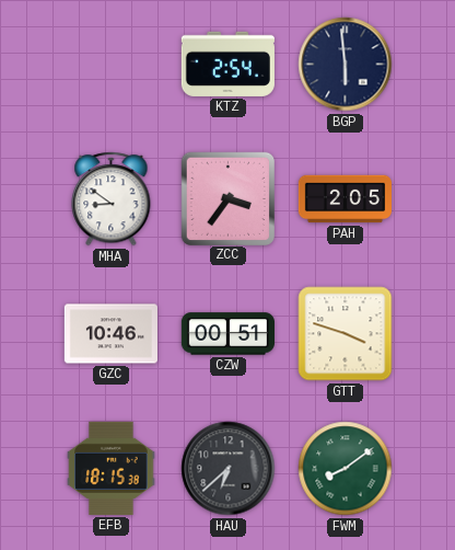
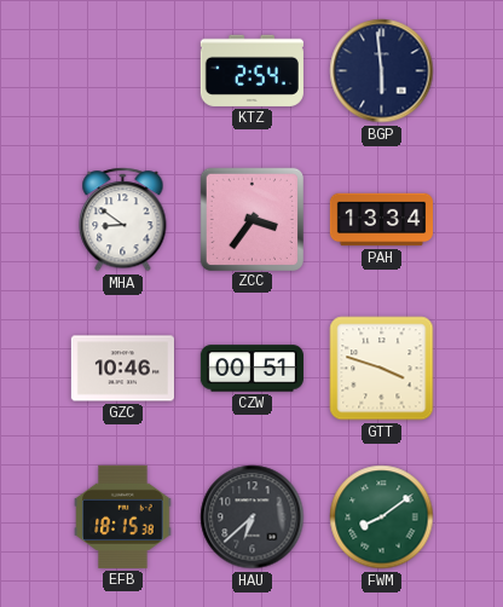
PAH: 2:05 -> 13:34 (381, 220)
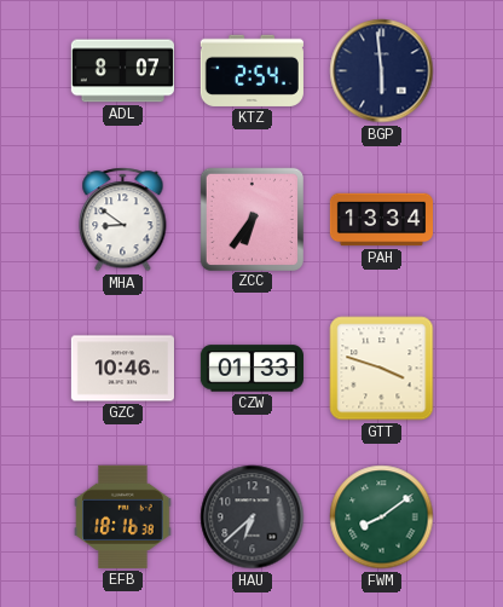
ADL: none -> 8:07 (122, 71)
ZCC: 3:36 -> 6:36 (251, 219)
CZW: 00:51 -> 01:33 (251, 369)
EFB: 18:15 -> 18:16 (123, 516)
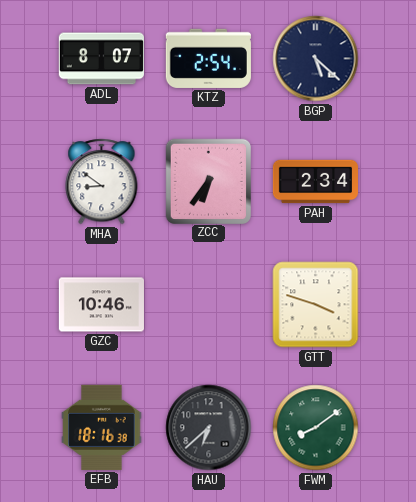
BGP: 5:59 -> 5:22 (316, 59)
PAH: 13:34 -> 2:34 (315, 182)
CZW: 01:33 -> none (251, 369)
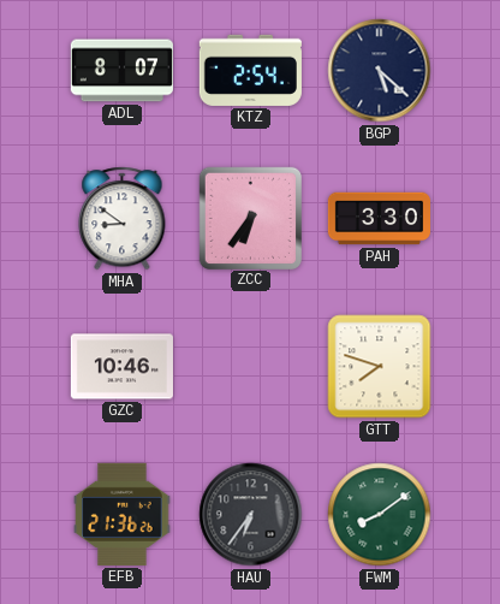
PAH: 2:34 -> 3:30 (379, 219)
GTT: 3:48 -> 7:48 (380, 367)
EFB: 18:16 -> 21:36 (123, 514)
HAU: 6:38 -> 6:36 (251, 515)
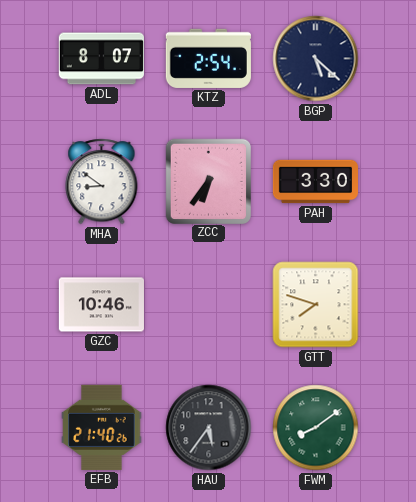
EFB: 21:36 -> 21:40 (102, 427)
HAU: 6:36 -> 5:36 (209, 428)
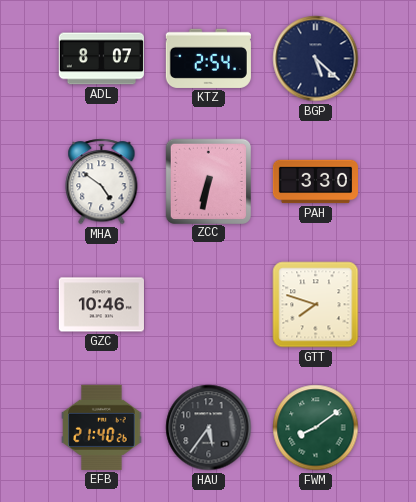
MHA: 8:51 -> 4:51 (102, 182)
ZCC: 6:36 -> 6:32 (208, 181)
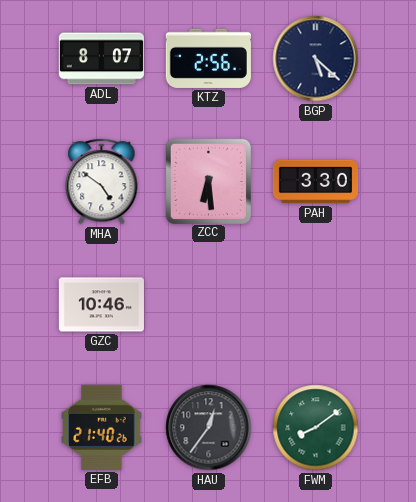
KTZ: 2:54 -> 2:56 (208, 58)
ZCC: 6:32 -> 6:29 (208, 181)
GTT: 7:48 -> none (316, 305)
HAU: 5:36 -> 12:36 (209, 428)
